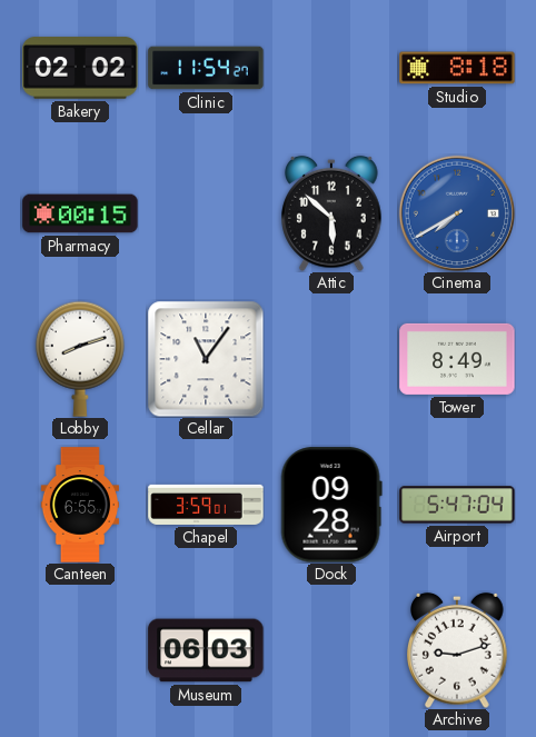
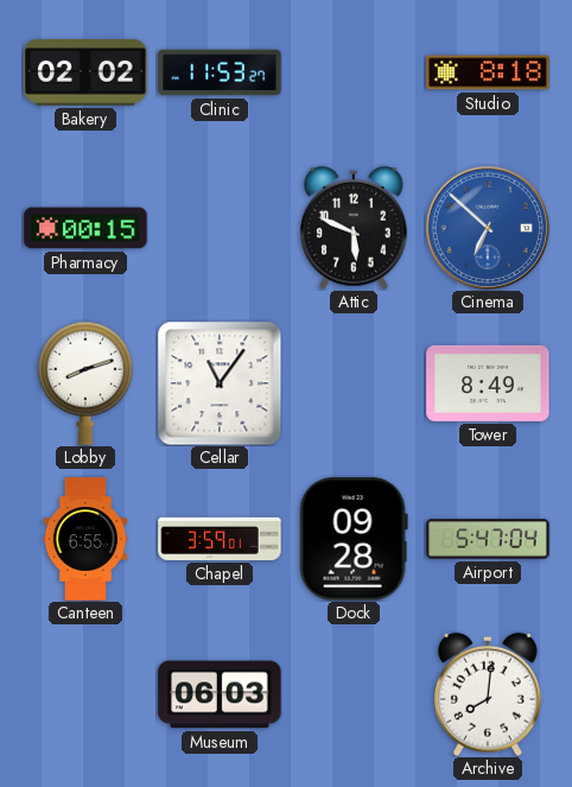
Clinic: 11:54 -> 11:53 (220, 72)
Attic: 5:52 -> 5:49 (354, 228)
Cinema: 7:40 -> 6:52 (488, 228)
Archive: 9:12 -> 8:01 (488, 694)
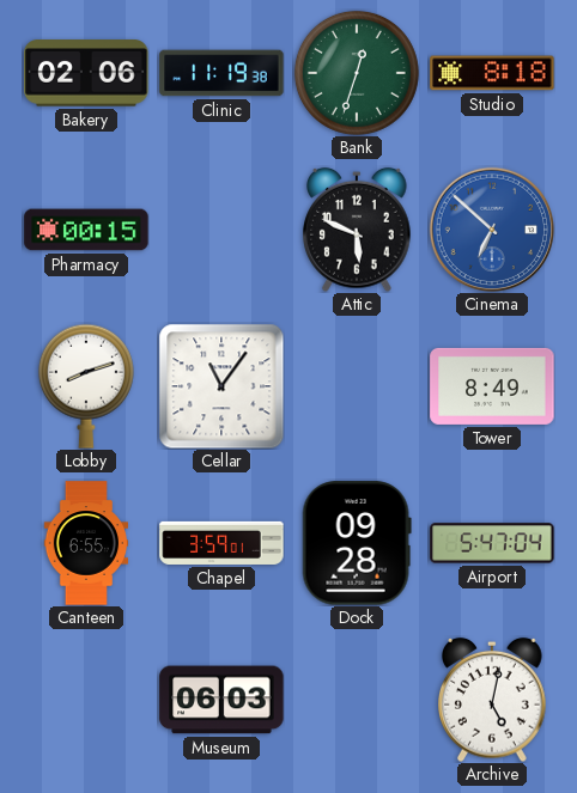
Bakery: 02:02 -> 02:06 (86, 73)
Clinic: 11:53 -> 11:19 (221, 73)
Bank: none -> 12:33 (357, 73)
Archive: 8:01 -> 5:02 (492, 700)
